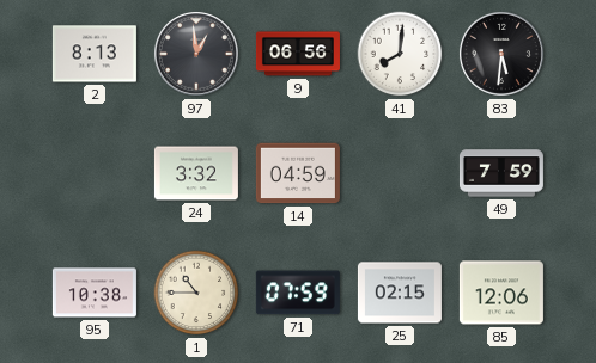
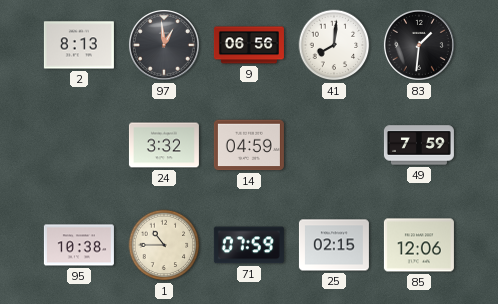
83: 5:31 -> 1:31 (419, 45)
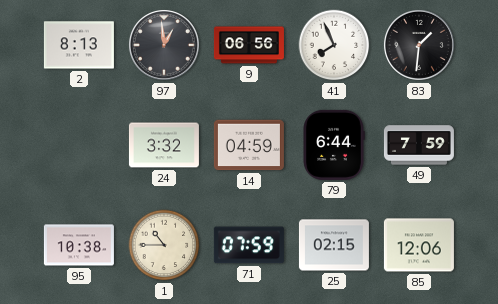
41: 8:01 -> 7:56 (334, 45)
79: none -> 6:44 (334, 145)
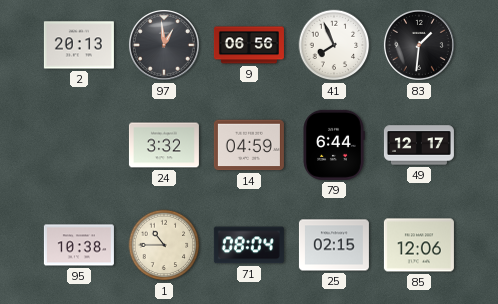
2: 8:13 -> 20:13 (79, 45)
49: 7:59 -> 12:17 (419, 145)
71: 07:59 -> 08:04 (249, 245)
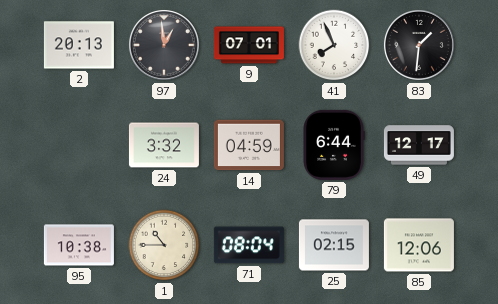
9: 06:56 -> 07:01 (249, 45)
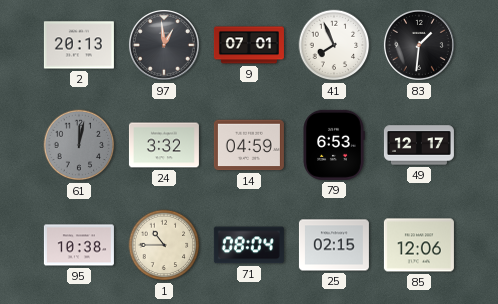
61: none -> 12:02 (79, 145)
79: 6:44 -> 6:53 (334, 145)
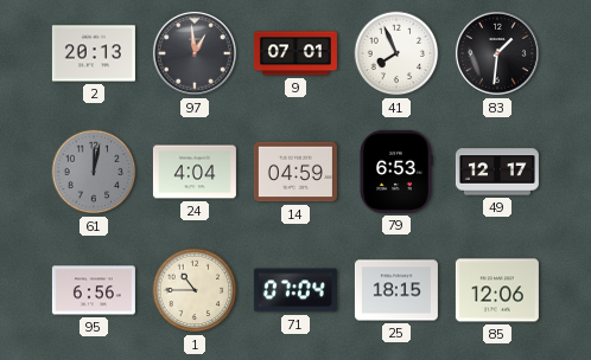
24: 3:32 -> 4:04 (195, 172)
95: 10:38 -> 6:56 (94, 290)
71: 08:04 -> 07:04 (295, 290)
25: 02:15 -> 18:15 (396, 290)
